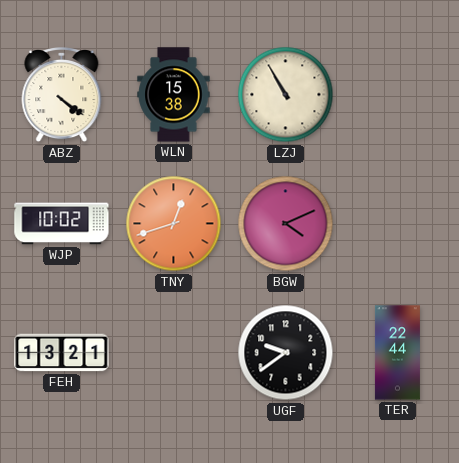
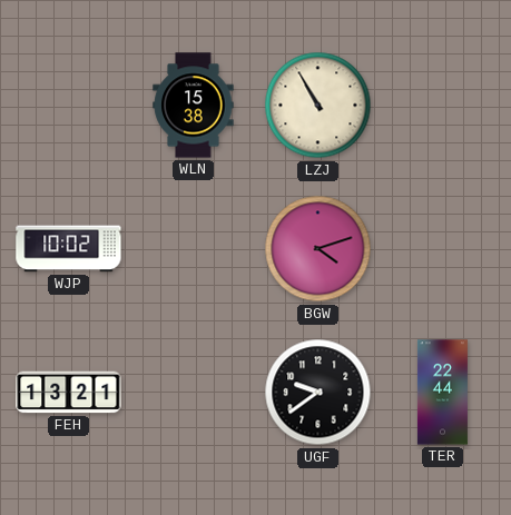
ABZ: 4:21 -> none (62, 96)
TNY: 12:42 -> none (174, 224)
BGW: 4:11 -> 4:12 (318, 249)
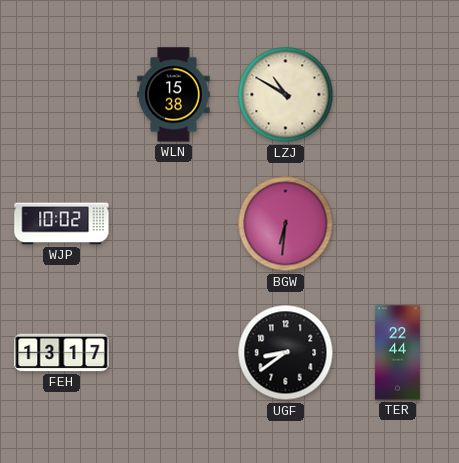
LZJ: 10:55 -> 10:50 (286, 95)
BGW: 4:12 -> 6:31 (286, 224)
FEH: 13:21 -> 13:17 (62, 353)
UGF: 9:39 -> 8:39 (286, 353)
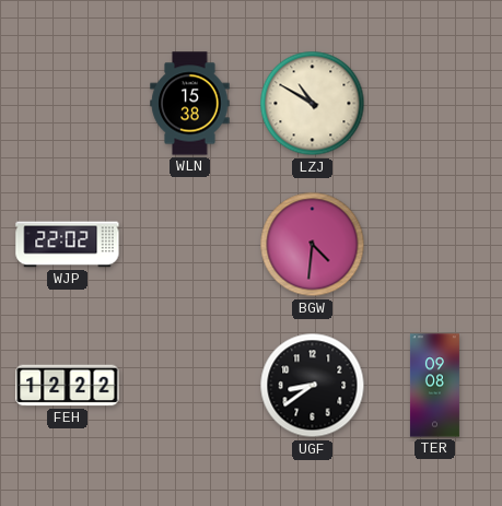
WJP: 10:02 -> 22:02 (68, 245)
BGW: 6:31 -> 4:31 (313, 245)
FEH: 13:17 -> 12:22 (68, 386)
TER: 22:44 -> 09:08 (434, 386)
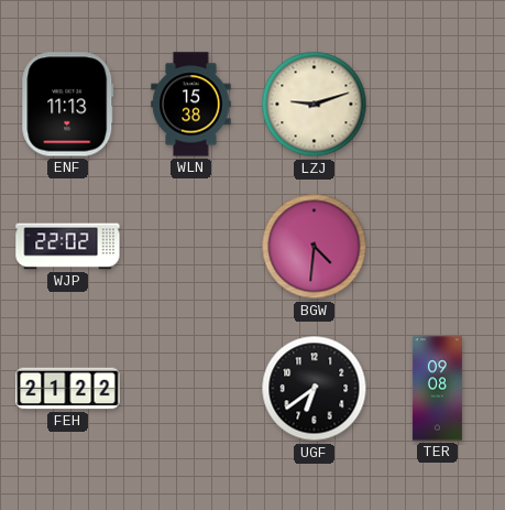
ENF: none -> 11:13 (68, 105)
LZJ: 10:50 -> 9:12 (315, 105)
FEH: 12:22 -> 21:22 (68, 389)
UGF: 8:39 -> 6:39 (315, 389)
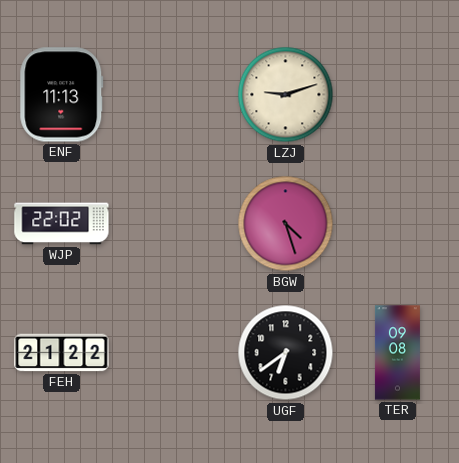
WLN: 15:38 -> none (191, 105)
BGW: 4:31 -> 4:27 (286, 224)
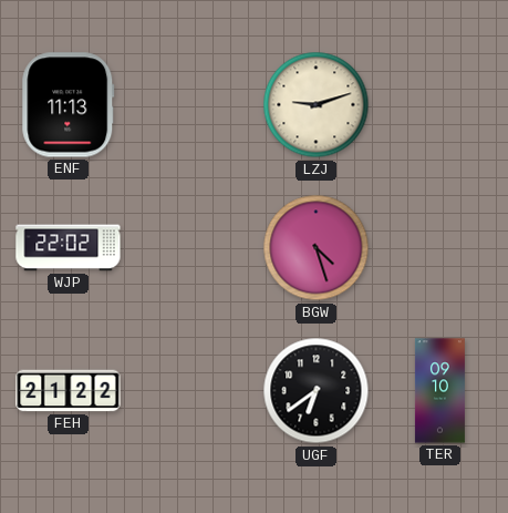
TER: 09:08 -> 09:10 (439, 391)
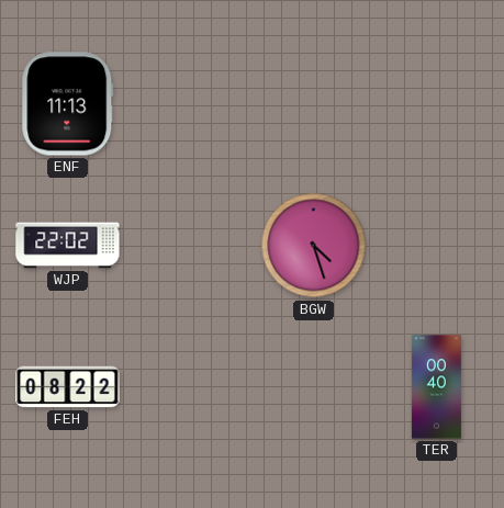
LZJ: 9:12 -> none (317, 105)
FEH: 21:22 -> 08:22 (68, 387)
UGF: 6:39 -> none (317, 391)
TER: 09:10 -> 00:40 (436, 387)
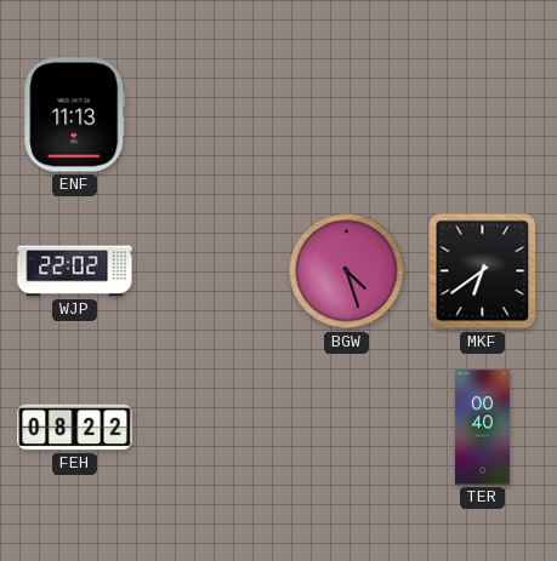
MKF: none -> 6:39 (483, 271)
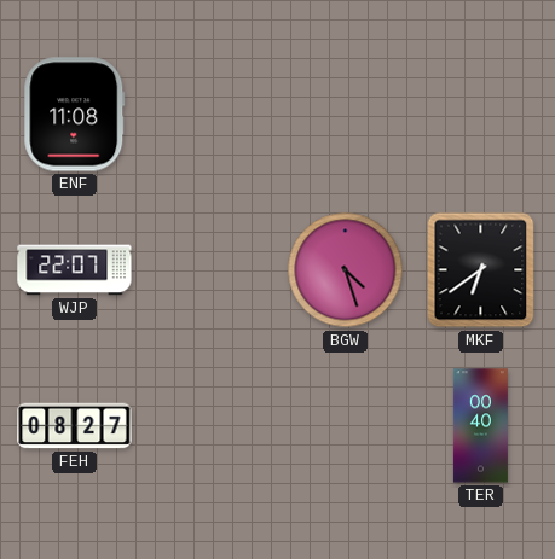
ENF: 11:13 -> 11:08 (75, 115)
WJP: 22:02 -> 22:07 (75, 270)
FEH: 08:22 -> 08:27 (75, 426)
